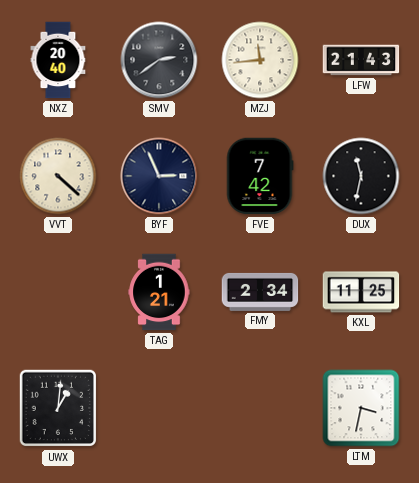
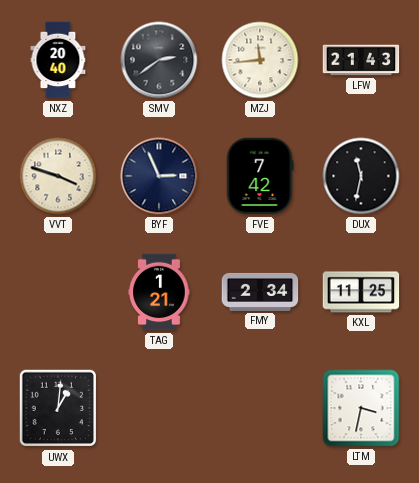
VVT: 4:22 -> 3:48 (58, 176)
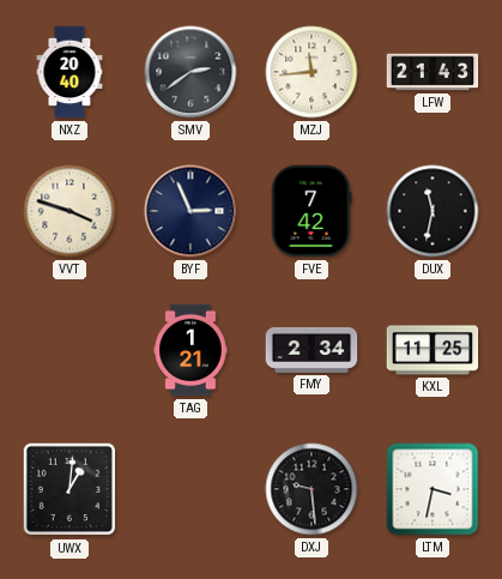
DXJ: none -> 9:29 (312, 489)
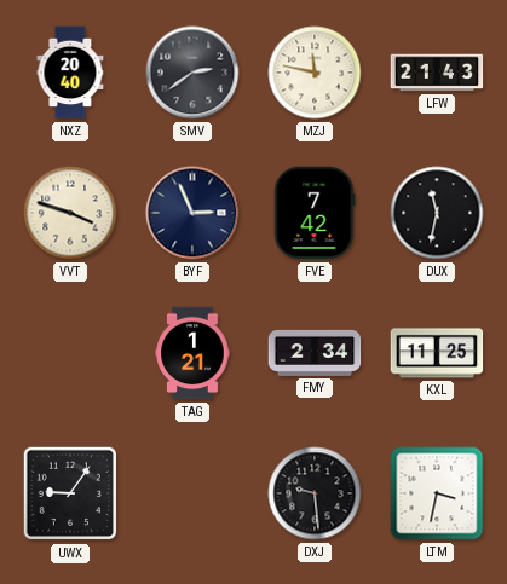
MZJ: 11:44 -> 11:47 (315, 73)
UWX: 1:01 -> 9:06 (70, 493)
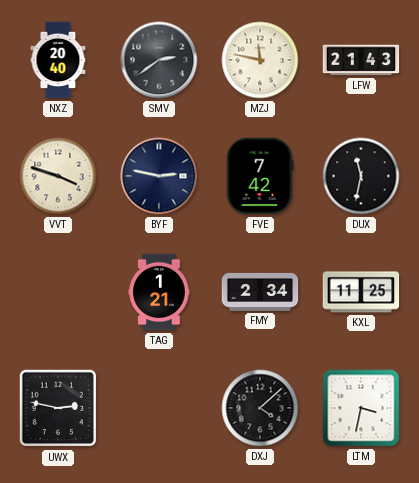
BYF: 2:56 -> 2:47 (159, 176)
UWX: 9:06 -> 2:47 (58, 408)
DXJ: 9:29 -> 4:08 (260, 408)
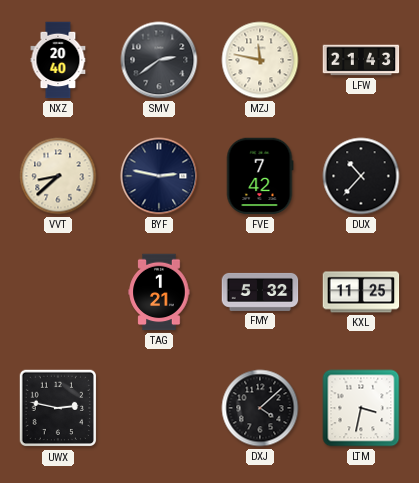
VVT: 3:48 -> 8:38 (58, 176)
DUX: 11:32 -> 10:37 (361, 176)
FMY: 2:34 -> 5:32 (260, 292)
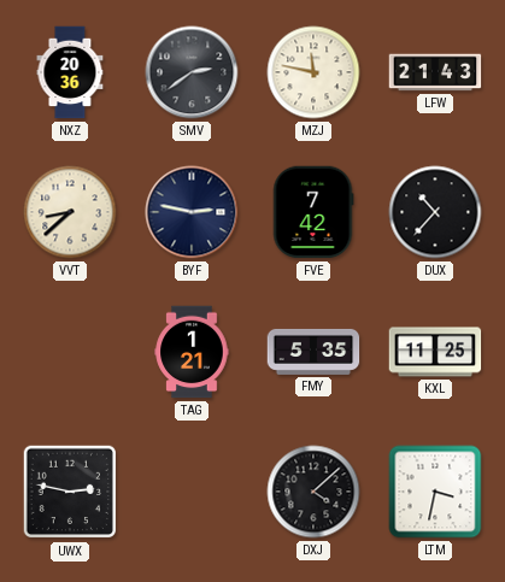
NXZ: 20:40 -> 20:36 (70, 72)
FMY: 5:32 -> 5:35 (313, 352)
